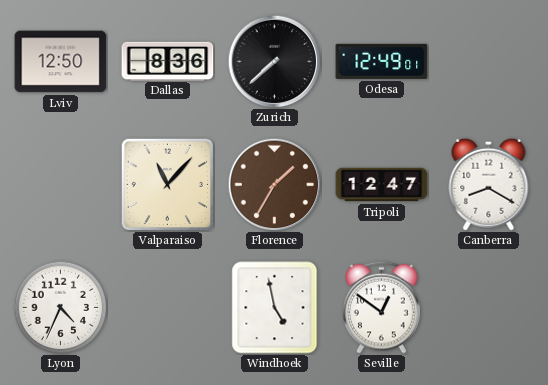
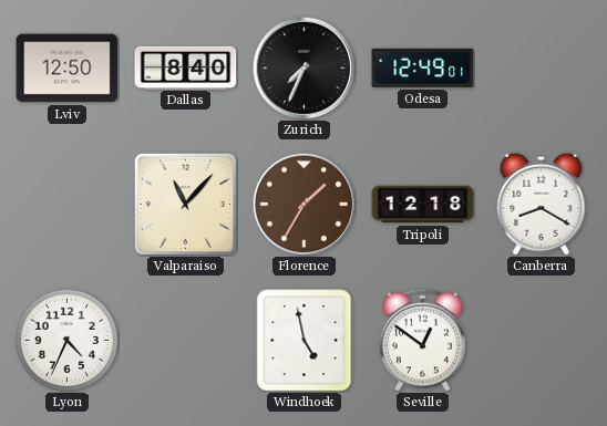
Dallas: 8:36 -> 8:40 (186, 67)
Zurich: 7:38 -> 7:34 (303, 67)
Tripoli: 12:47 -> 12:18 (423, 205)
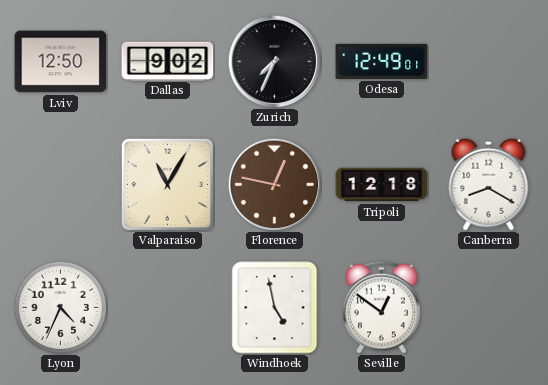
Dallas: 8:40 -> 9:02 (168, 61)
Valparaiso: 11:07 -> 11:05 (167, 184)
Florence: 1:35 -> 12:47 (274, 184)
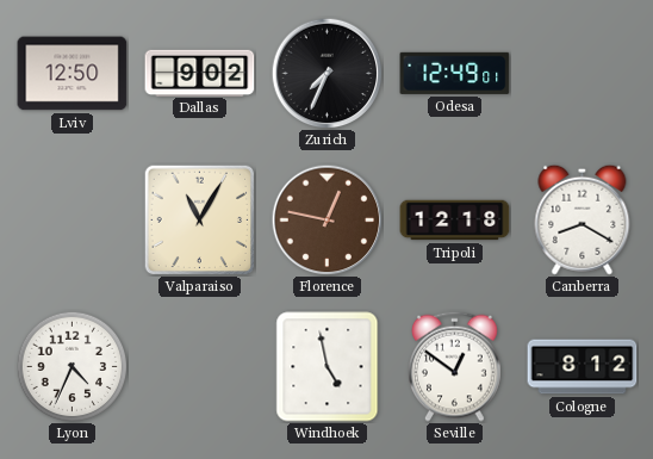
Cologne: none -> 8:12 (583, 367)
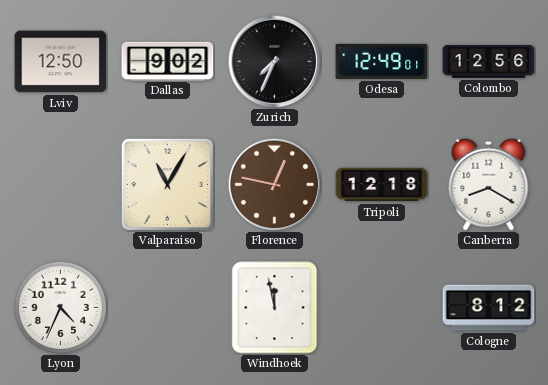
Colombo: none -> 12:56 (489, 61)
Windhoek: 4:58 -> 11:58 (275, 308)
Seville: 12:51 -> none (455, 366)
